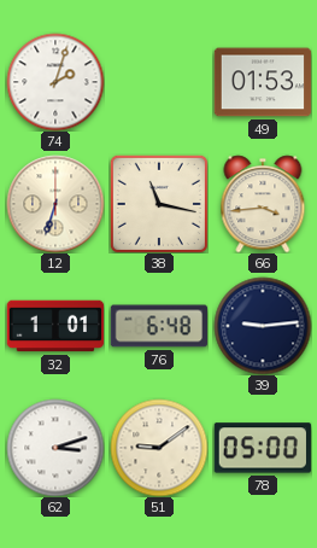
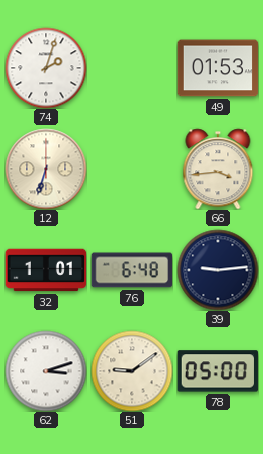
38: 11:17 -> none (159, 204)
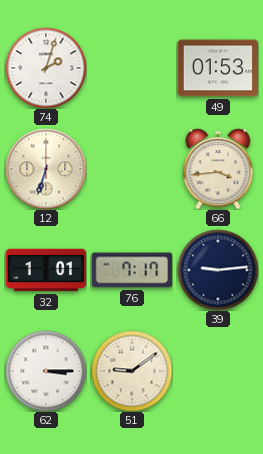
76: 6:48 -> 7:17 (131, 270)
62: 3:12 -> 3:15 (46, 371)
78: 05:00 -> none (217, 371)
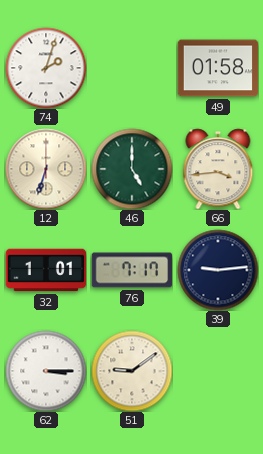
49: 01:53 -> 01:58 (218, 68)
46: none -> 5:00 (132, 169)
